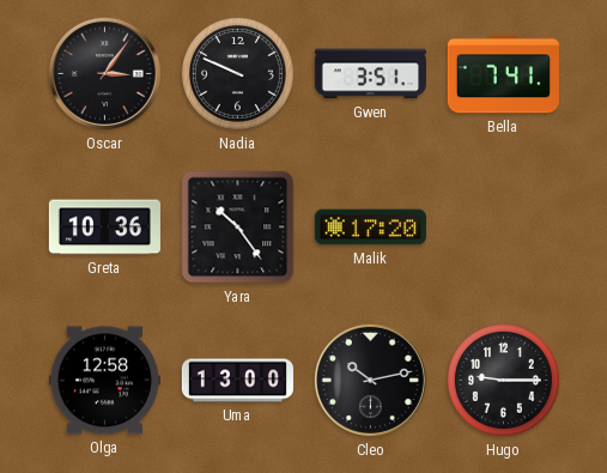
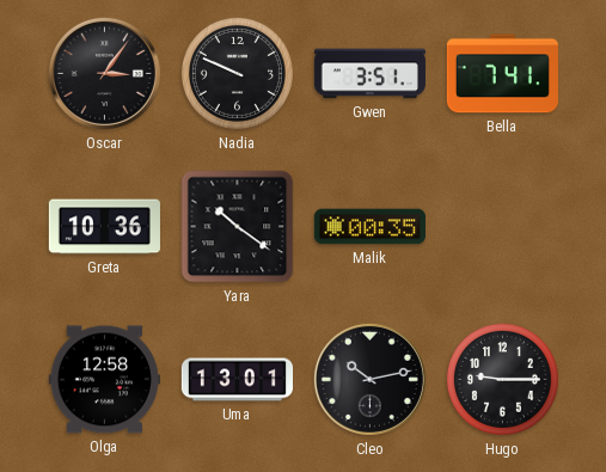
Yara: 10:24 -> 10:21 (238, 227)
Malik: 17:20 -> 00:35 (369, 227)
Uma: 13:00 -> 13:01 (237, 380)
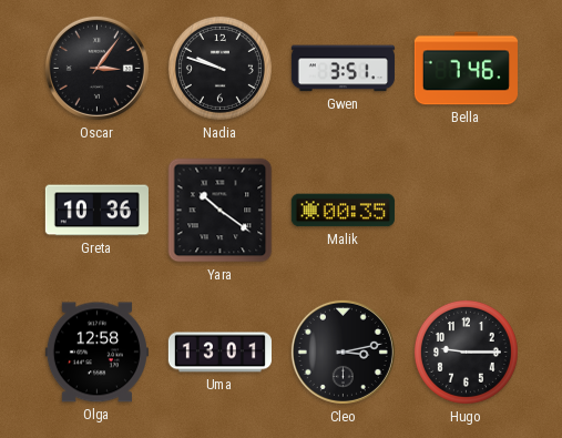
Nadia: 9:49 -> 9:48 (219, 68)
Bella: 7:41 -> 7:46 (466, 69)
Cleo: 10:13 -> 3:13 (343, 352)
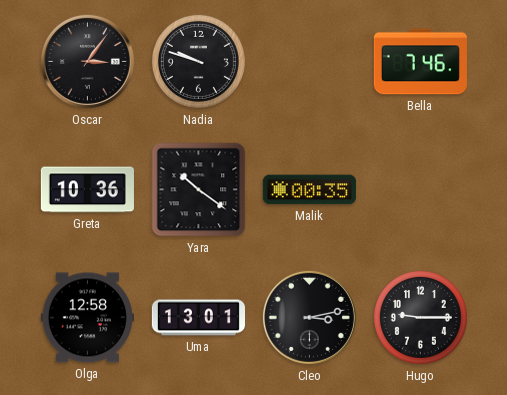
Gwen: 3:51 -> none (343, 69)
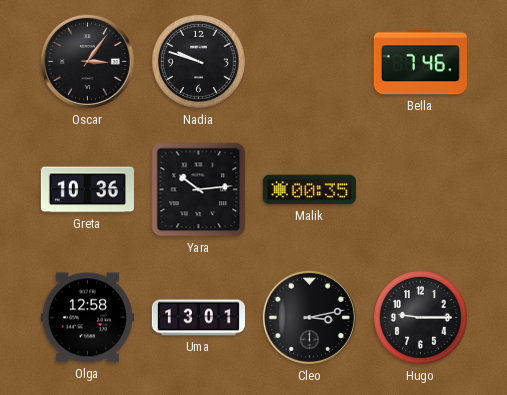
Yara: 10:21 -> 10:14 (199, 190)
